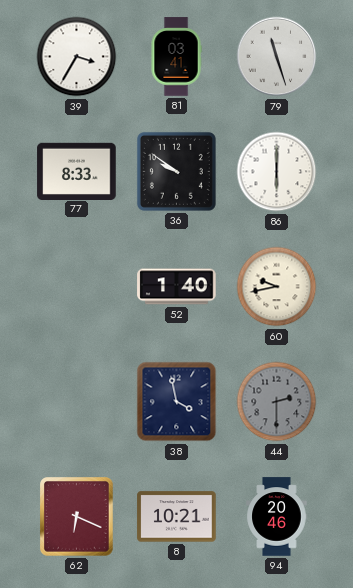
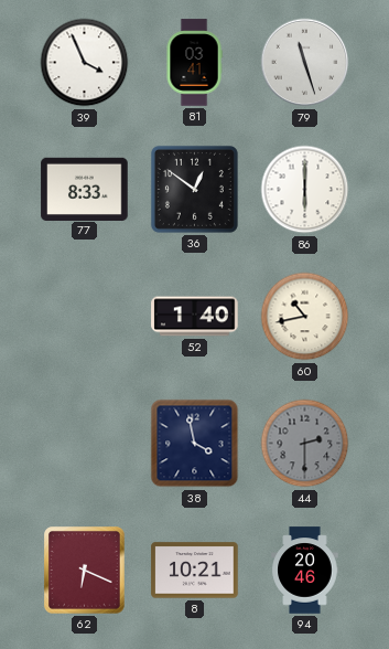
39: 3:35 -> 3:56 (85, 63)
36: 9:51 -> 12:51 (194, 189)
60: 9:43 -> 10:43 (305, 317)
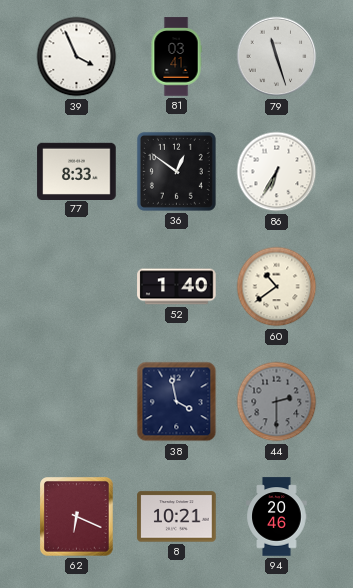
86: 6:00 -> 6:35 (277, 172)
60: 10:43 -> 10:39 (277, 287)
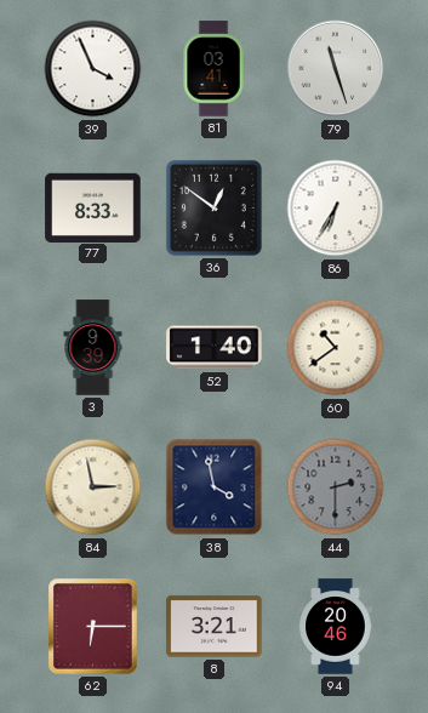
3: none -> 9:39 (93, 348)
84: none -> 2:58 (93, 487)
62: 6:19 -> 6:15 (93, 627)
8: 10:21 -> 3:21 (215, 627)
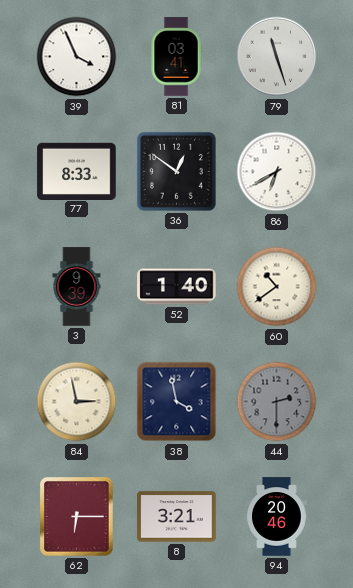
86: 6:35 -> 6:40 (277, 172)
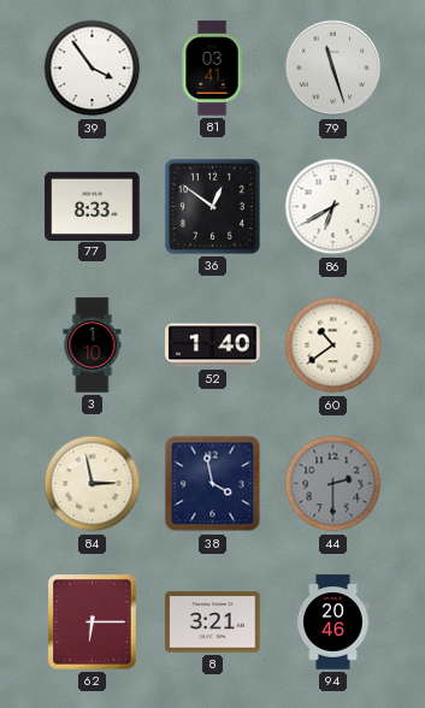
39: 3:56 -> 3:54 (93, 69)
3: 9:39 -> 1:10 (93, 346)
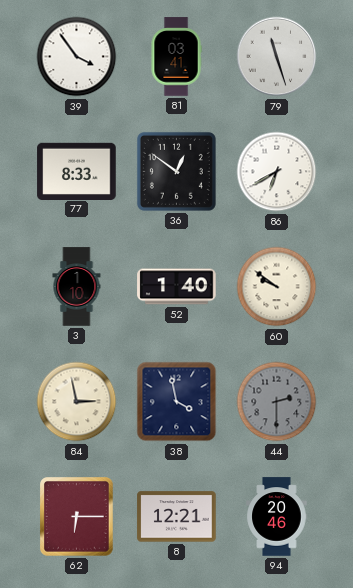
60: 10:39 -> 9:51 (277, 287)
8: 3:21 -> 12:21 (177, 517)
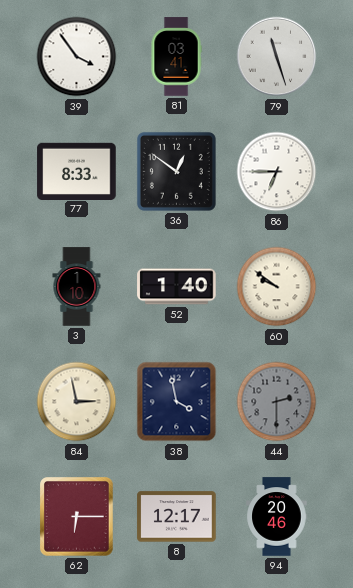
86: 6:40 -> 6:45 (277, 172)
8: 12:21 -> 12:17 (177, 517)
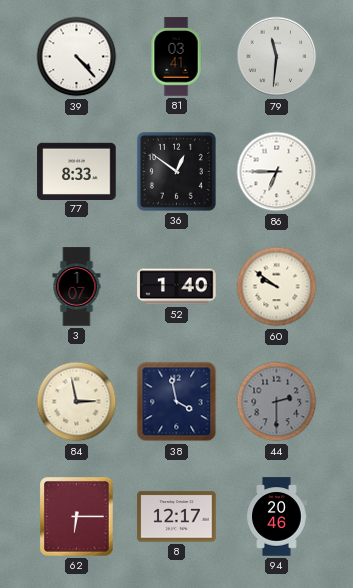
39: 3:54 -> 4:23 (77, 57)
79: 11:27 -> 11:31 (277, 57)
3: 1:10 -> 1:07 (77, 287)
